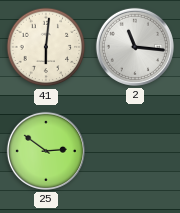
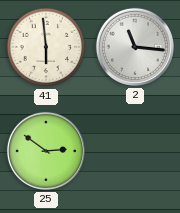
41: 6:01 -> 5:59 (46, 47)
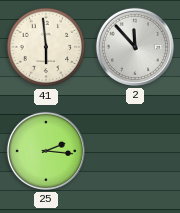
2: 11:16 -> 11:53 (135, 47)
25: 2:51 -> 2:16 (46, 151)
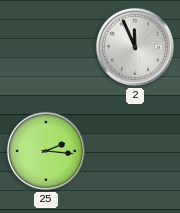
41: 5:59 -> none (46, 47)
2: 11:53 -> 11:56 (135, 47)
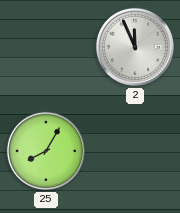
25: 2:16 -> 8:05 (46, 151)
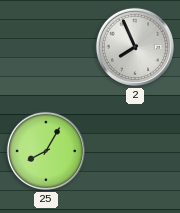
2: 11:56 -> 7:56 (135, 47)
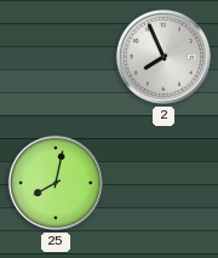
25: 8:05 -> 8:02 (56, 183)
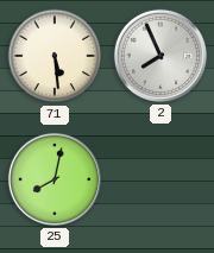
71: none -> 5:29 (55, 56)
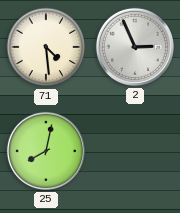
71: 5:29 -> 4:29 (46, 47)
2: 7:56 -> 2:56 (135, 47)
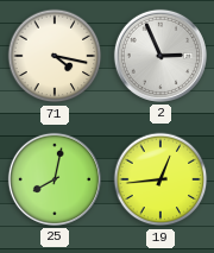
71: 4:29 -> 4:17 (55, 56)
19: none -> 12:44 (160, 179)
